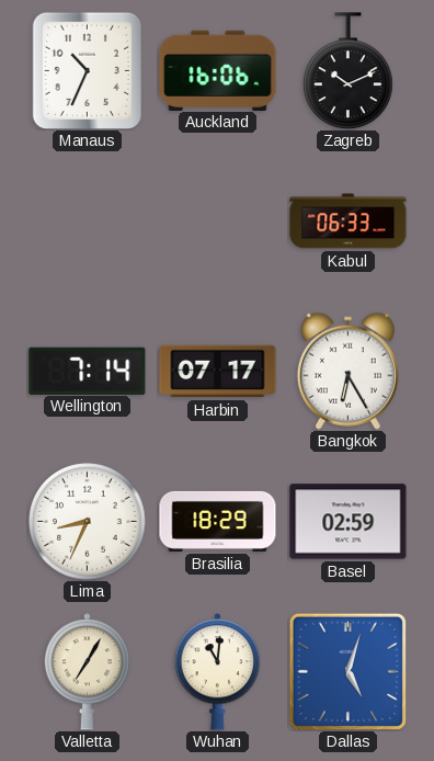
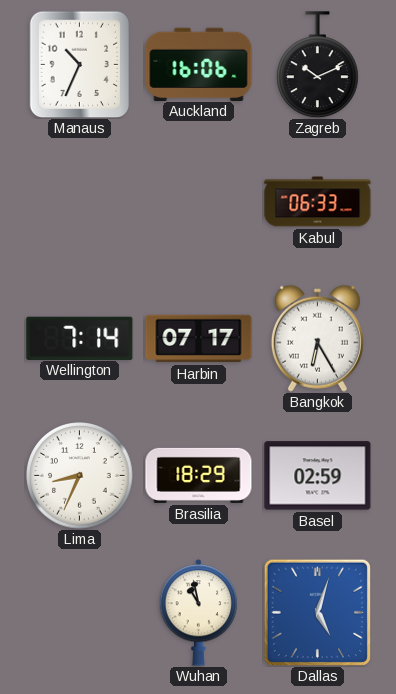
Valletta: 7:05 -> none (88, 672)
Wuhan: 11:01 -> 10:58 (199, 613)
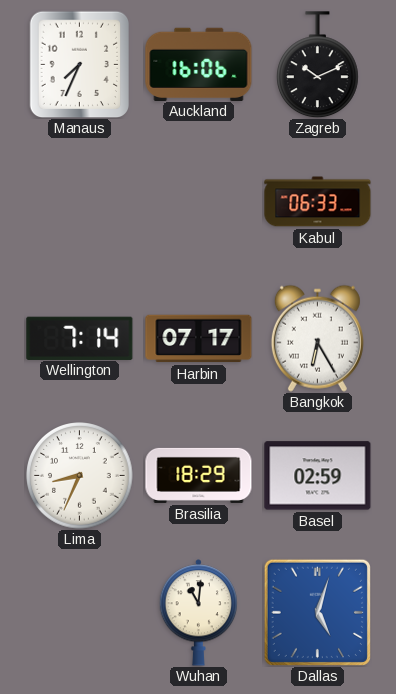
Manaus: 10:34 -> 7:34 (80, 64)
Wuhan: 10:58 -> 11:01 (199, 613)
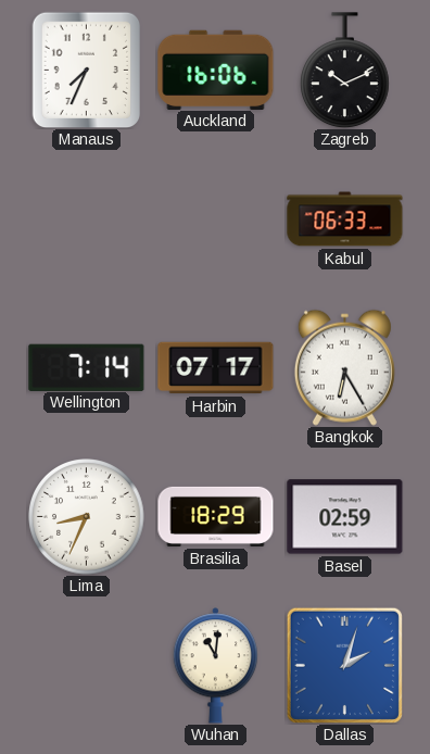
Dallas: 5:03 -> 2:03 (344, 665)
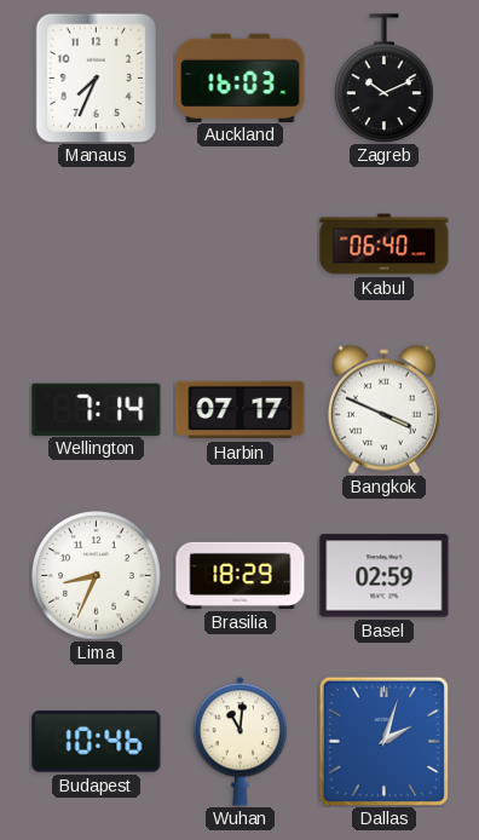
Auckland: 16:06 -> 16:03 (241, 77)
Kabul: 06:33 -> 06:40 (385, 244)
Bangkok: 6:25 -> 3:49 (383, 409)
Budapest: none -> 10:46 (97, 742)
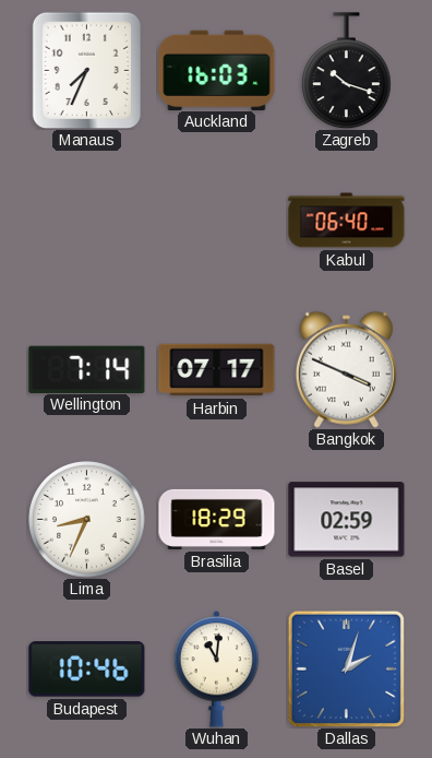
Zagreb: 10:11 -> 10:18 (347, 71)
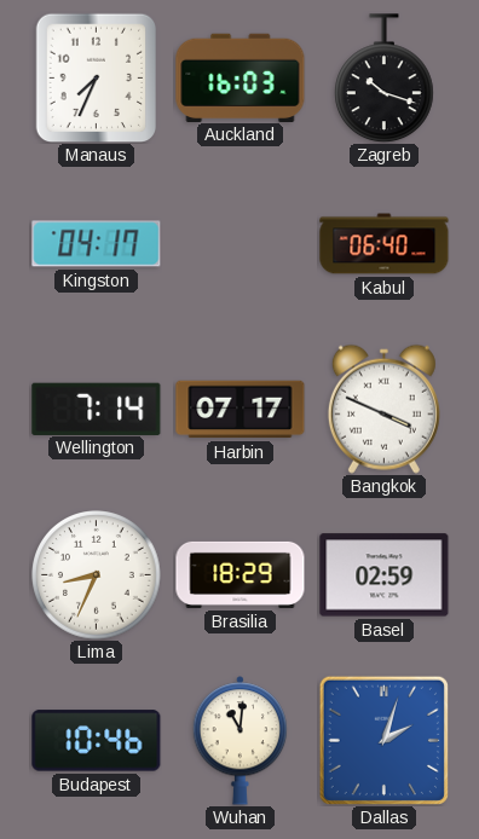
Kingston: none -> 04:17 (97, 244)
